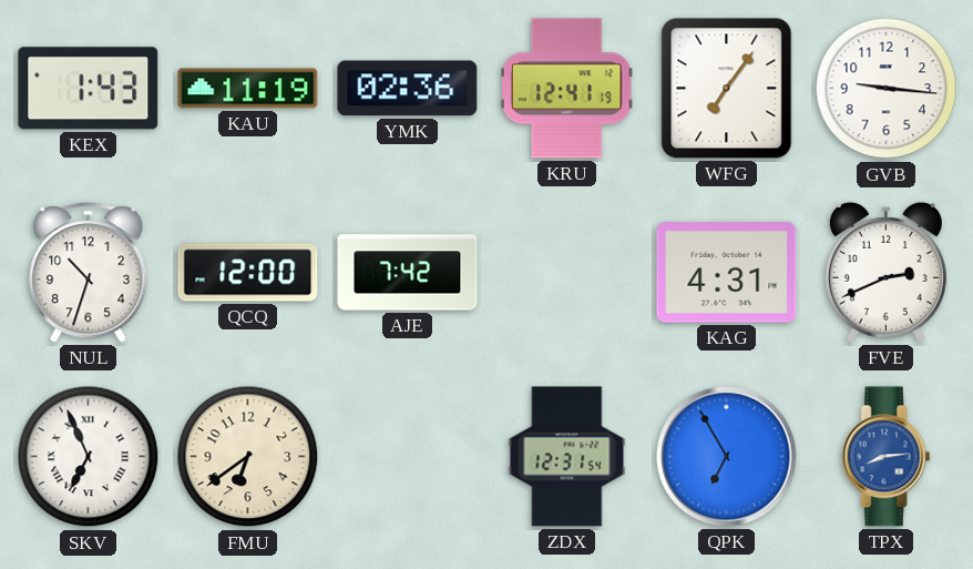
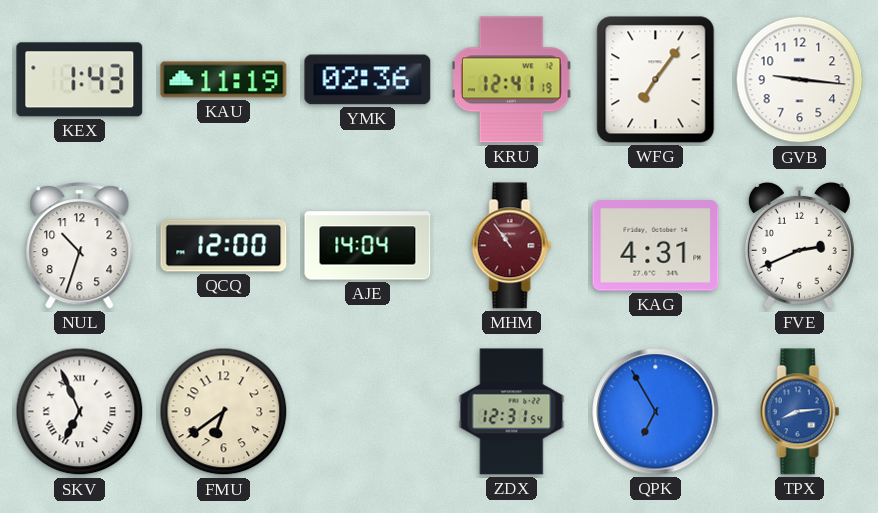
AJE: 7:42 -> 14:04 (368, 246)
MHM: none -> 10:54 (512, 246)
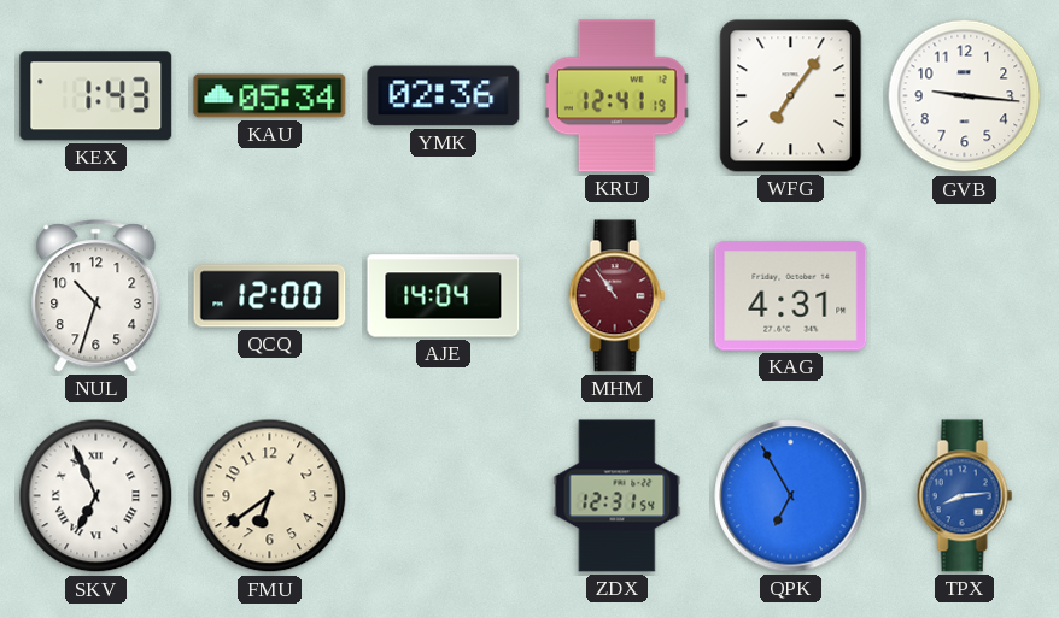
KAU: 11:19 -> 05:34 (270, 96)
FVE: 2:41 -> none (799, 245)
